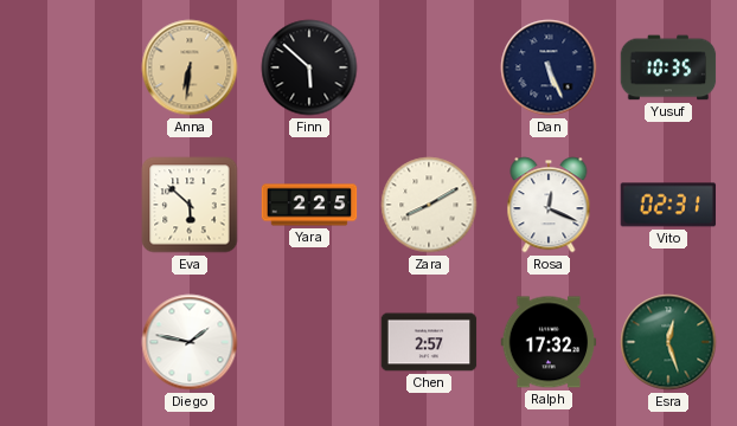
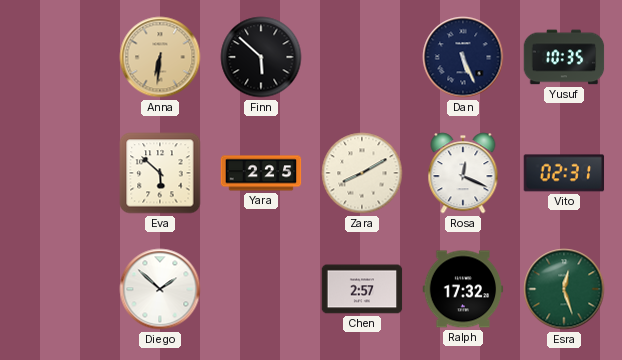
Diego: 1:47 -> 1:52 (160, 289)
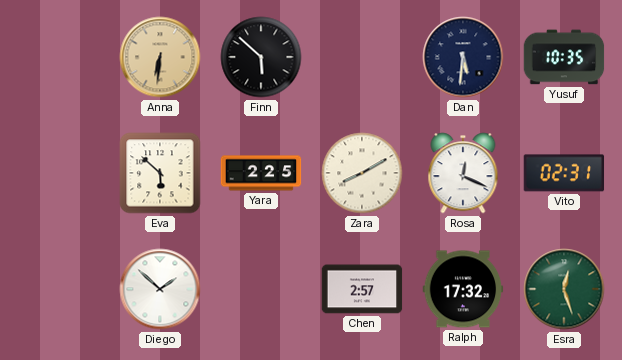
Dan: 5:26 -> 5:31 (463, 57)
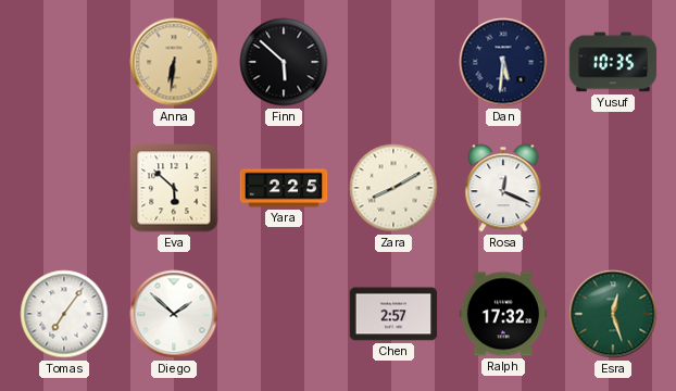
Vito: 02:31 -> none (564, 173)
Tomas: none -> 7:06 (64, 314)
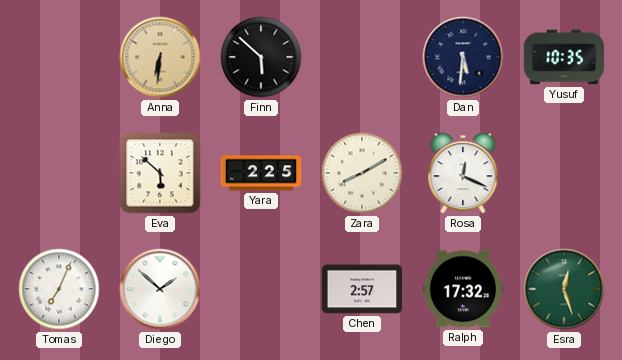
Tomas: 7:06 -> 7:04 (59, 289)
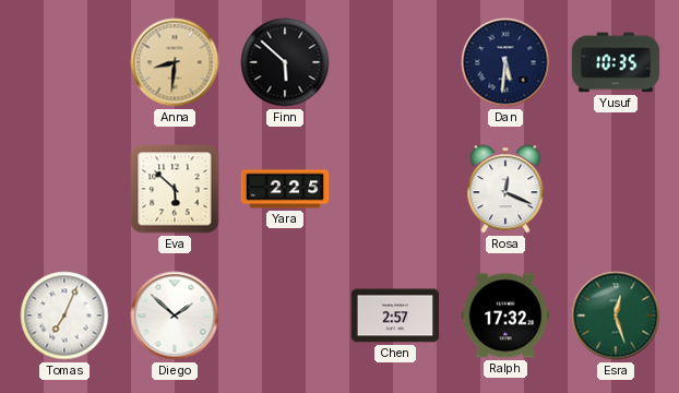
Anna: 6:31 -> 8:31 (175, 62)
Zara: 8:10 -> none (362, 173)
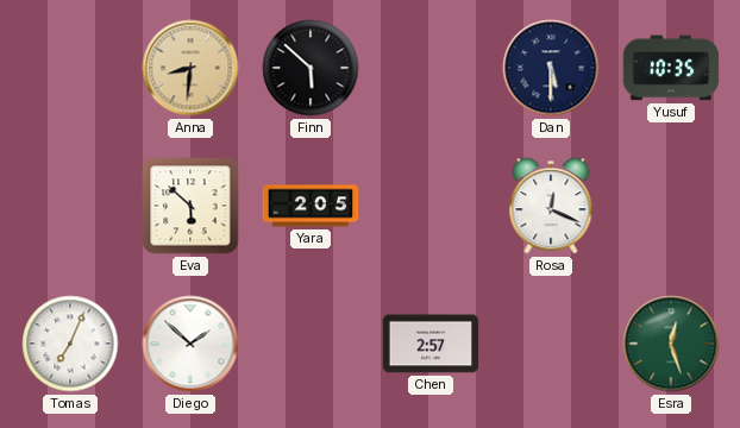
Dan: 5:31 -> 5:30 (551, 68)
Yara: 2:25 -> 2:05 (311, 206)
Ralph: 17:32 -> none (505, 315)
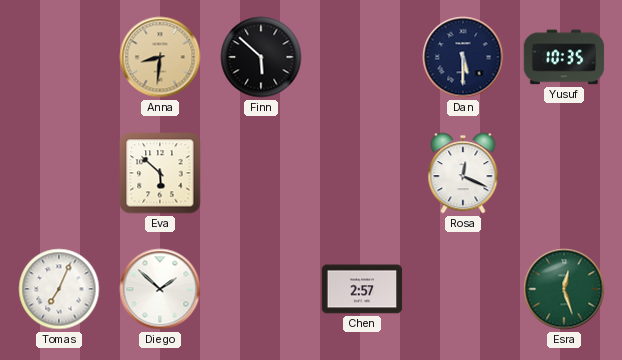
Yara: 2:05 -> none (311, 206)
